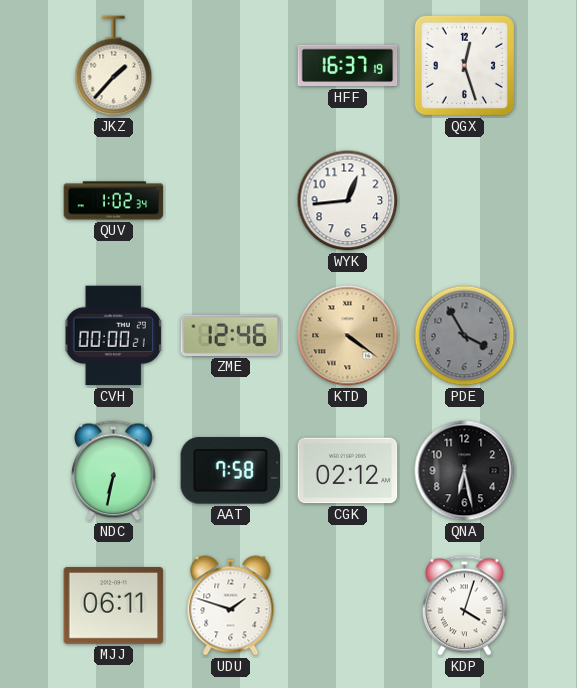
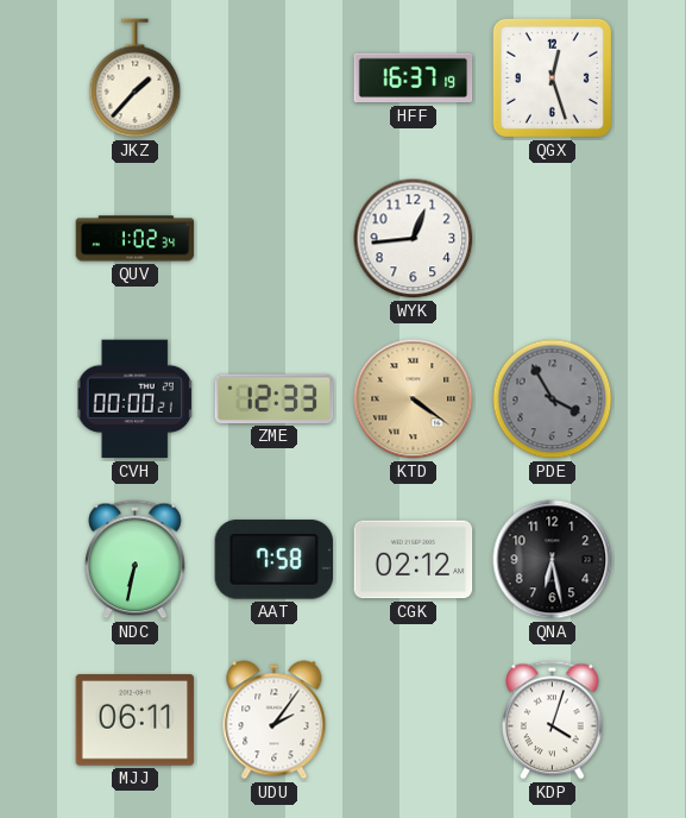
ZME: 12:46 -> 12:33 (275, 398)
UDU: 1:48 -> 2:06 (275, 721)
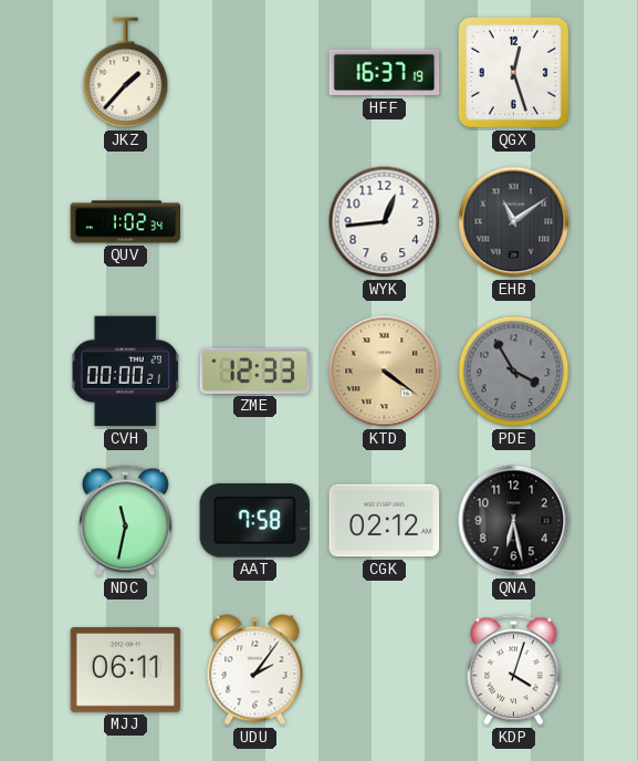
EHB: none -> 11:09 (514, 222)
NDC: 6:32 -> 11:32 (126, 521)
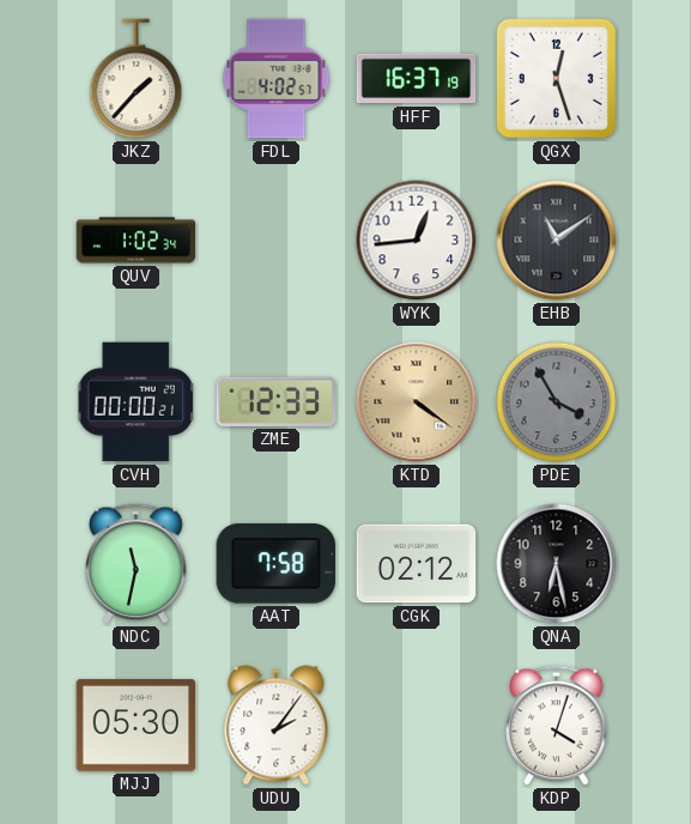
FDL: none -> 4:02 (277, 79)
MJJ: 06:11 -> 05:30 (137, 726)
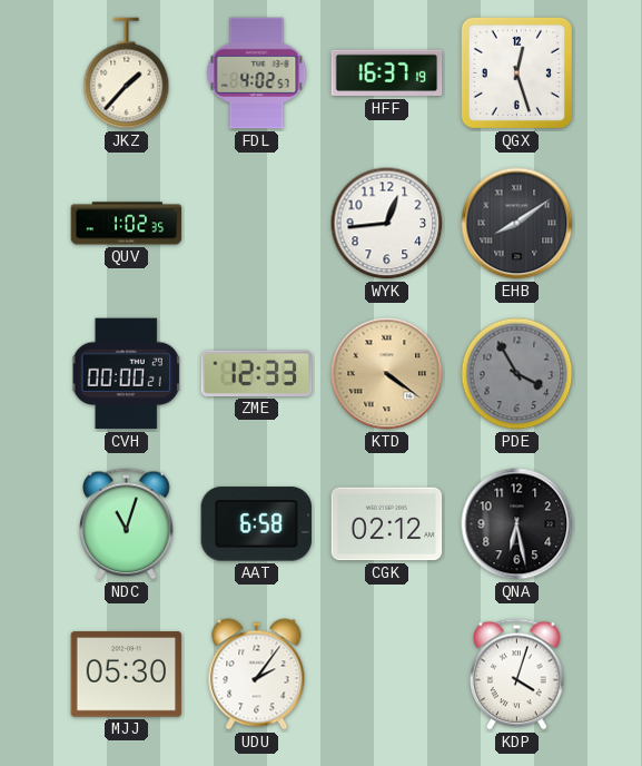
QUV: 1:02:34 -> 1:02:35 (127, 224)
EHB: 11:09 -> 8:09 (517, 224)
NDC: 11:32 -> 11:03 (127, 524)
AAT: 7:58 -> 6:58 (257, 524)
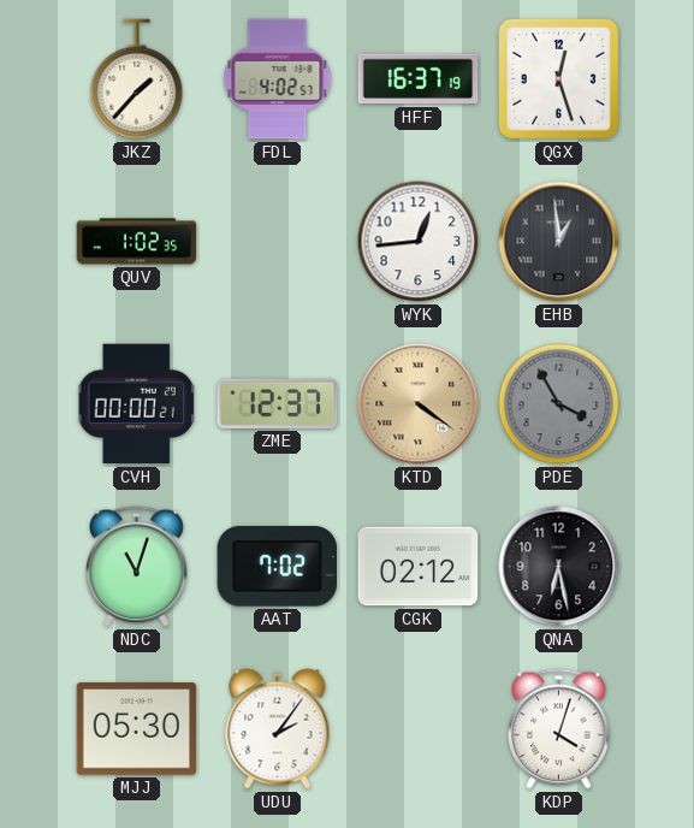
EHB: 8:09 -> 12:59 (559, 242)
ZME: 12:33 -> 12:37 (278, 403)
AAT: 6:58 -> 7:02 (278, 567)
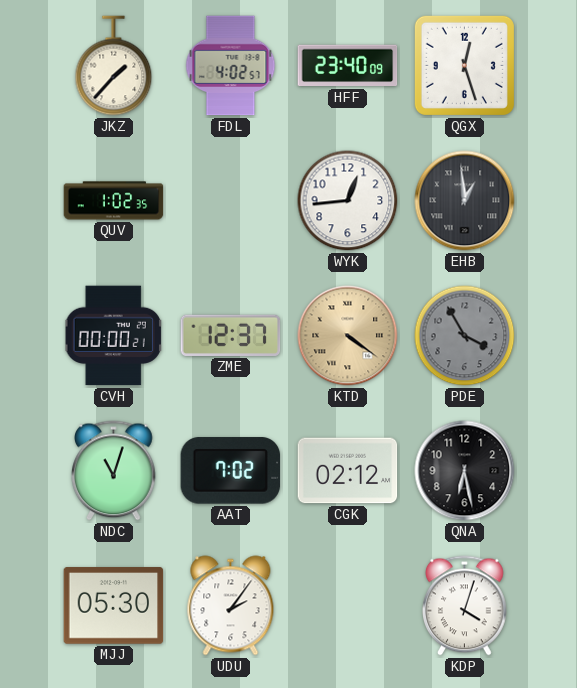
HFF: 16:37 -> 23:40 (348, 66)
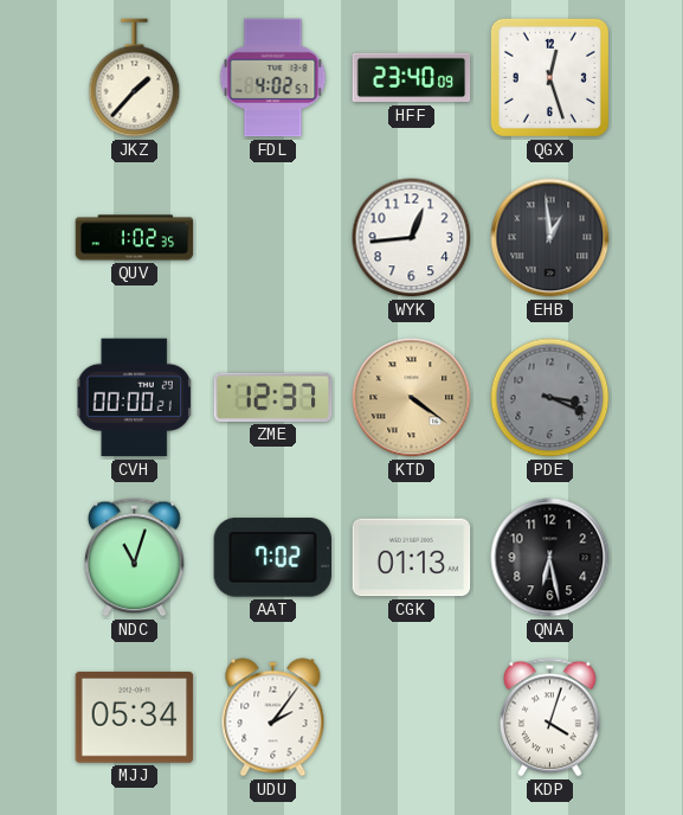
PDE: 3:55 -> 3:19 (550, 398)
CGK: 02:12 -> 01:13 (412, 558)
MJJ: 05:30 -> 05:34 (135, 718)
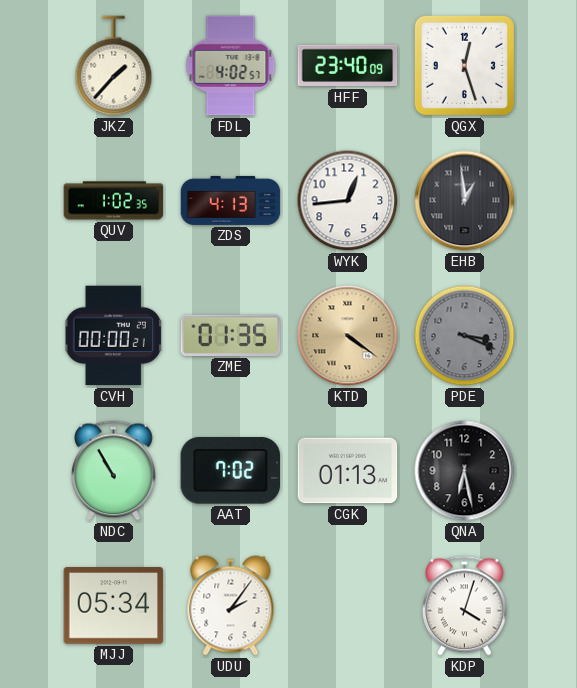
ZDS: none -> 4:13 (231, 200)
ZME: 12:37 -> 01:35 (231, 335)
NDC: 11:03 -> 10:55 (114, 471)
